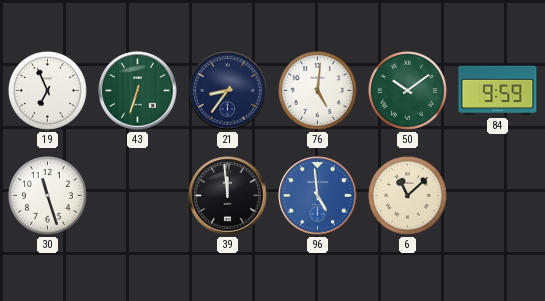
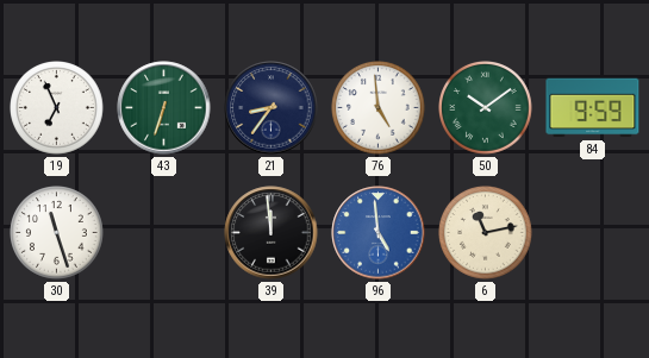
76: 5:01 -> 4:59 (379, 108)
6: 11:08 -> 11:13 (486, 233)
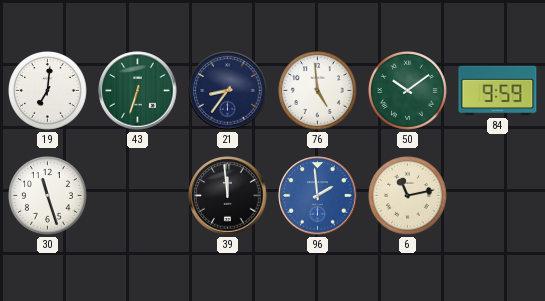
19: 6:56 -> 7:01 (48, 91)
96: 4:59 -> 1:59 (318, 196)
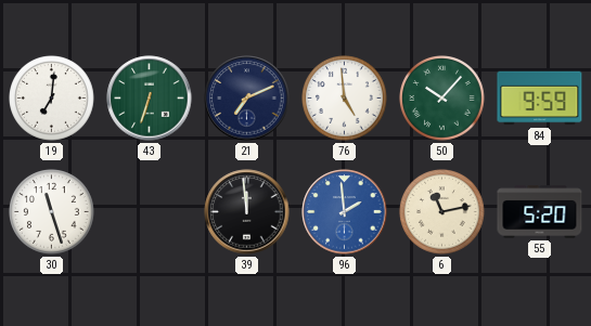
21: 8:36 -> 7:11 (247, 99)
50: 10:09 -> 10:07 (442, 99)
55: none -> 5:20 (540, 212)
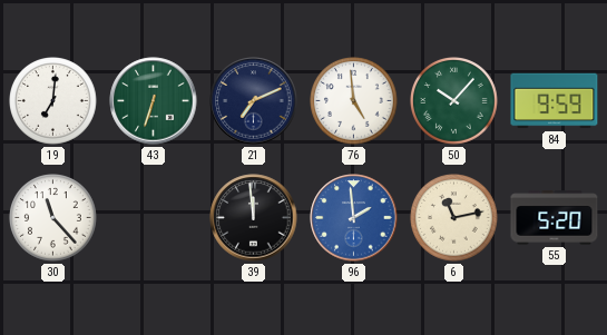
30: 11:27 -> 11:23 (53, 218)
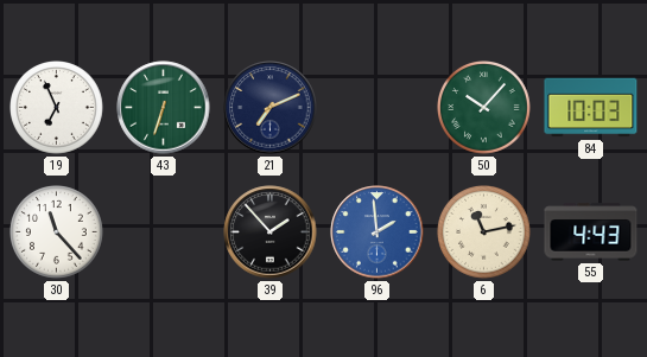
19: 7:01 -> 6:56 (57, 108)
76: 4:59 -> none (354, 101)
84: 9:59 -> 10:03 (591, 108)
39: 11:59 -> 1:53 (271, 232)
55: 5:20 -> 4:43 (591, 232)
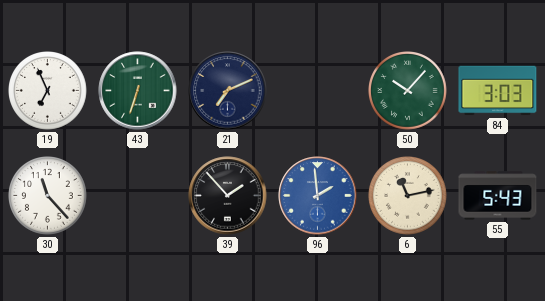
84: 10:03 -> 3:03 (498, 91)
55: 4:43 -> 5:43 (498, 196)
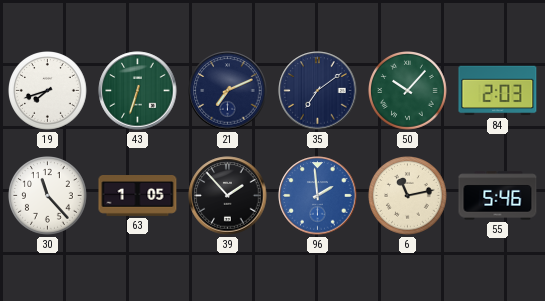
19: 6:56 -> 7:42 (48, 91)
35: none -> 7:09 (318, 91)
84: 3:03 -> 2:03 (498, 91)
63: none -> 1:05 (138, 196)
55: 5:43 -> 5:46 (498, 196)
